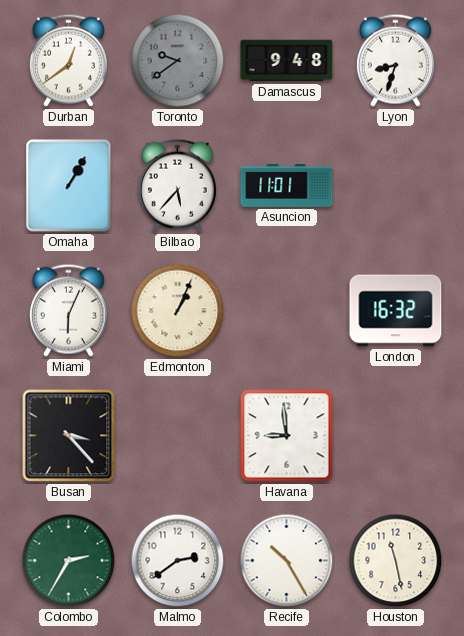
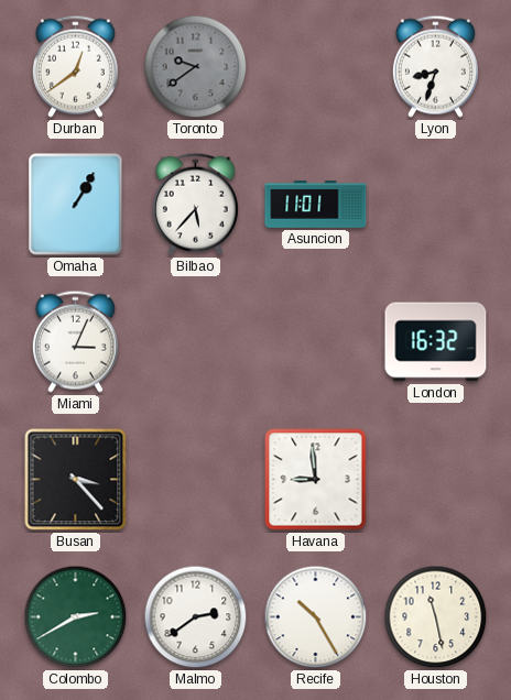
Damascus: 9:48 -> none (287, 61)
Miami: 6:04 -> 3:04 (75, 341)
Edmonton: 1:04 -> none (178, 311)
Colombo: 2:35 -> 2:40 (76, 617)
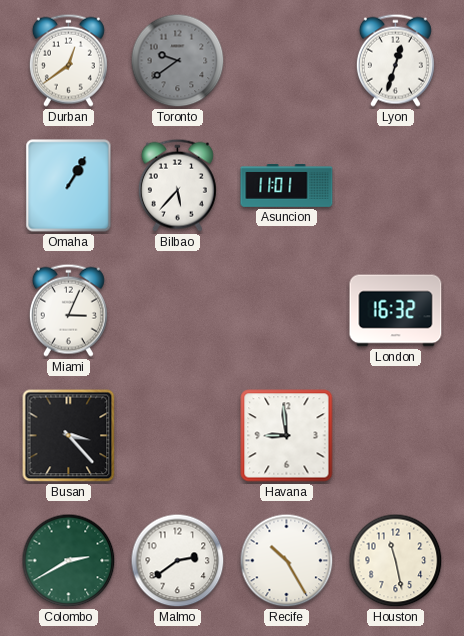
Lyon: 8:33 -> 12:33 (395, 60)
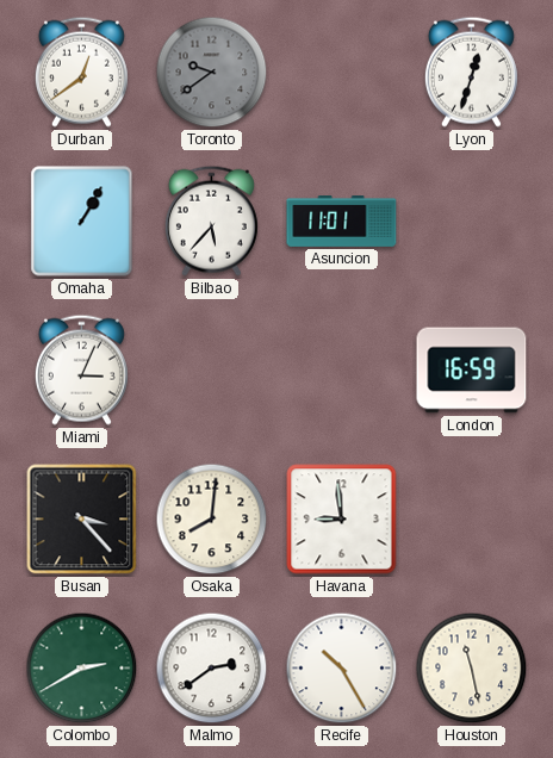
London: 16:32 -> 16:59 (472, 371)
Osaka: none -> 8:01 (212, 520)
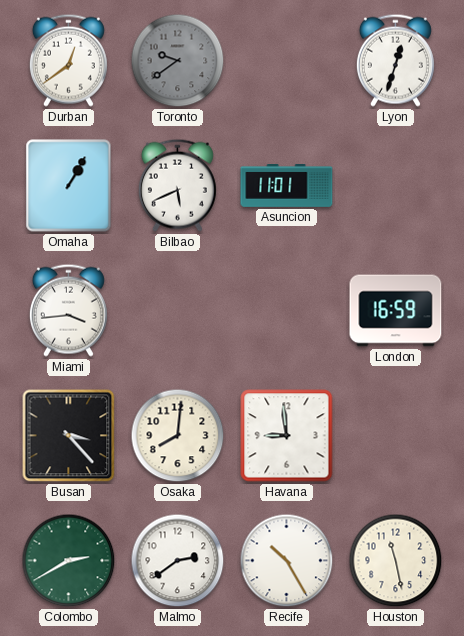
Bilbao: 5:37 -> 5:41 (177, 185)
Miami: 3:04 -> 3:44 (68, 310)
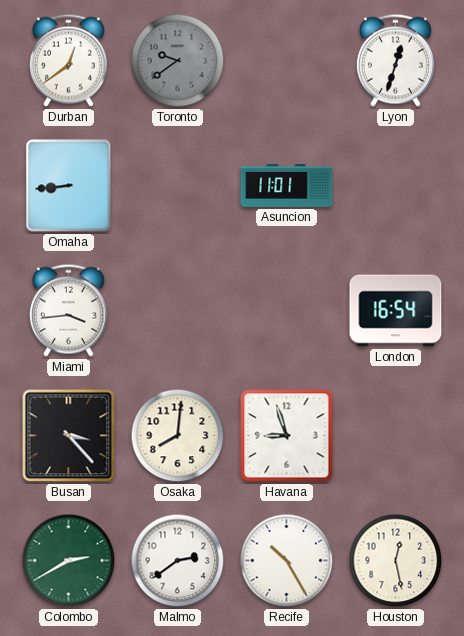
Omaha: 1:05 -> 8:44 (69, 186)
Bilbao: 5:41 -> none (177, 185)
London: 16:59 -> 16:54 (396, 311)
Havana: 8:59 -> 8:57 (287, 436)
Houston: 11:28 -> 12:28 (396, 561)
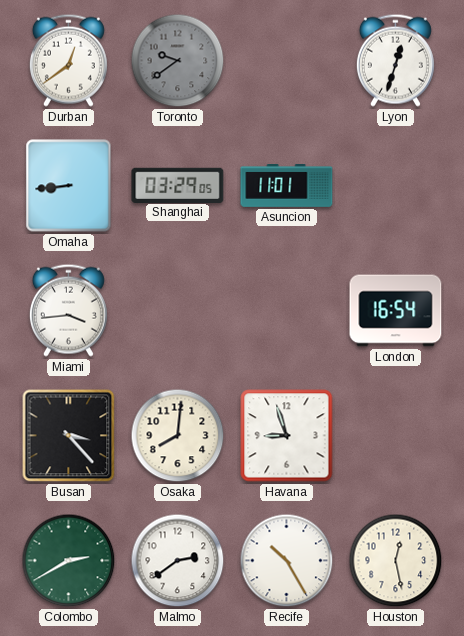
Shanghai: none -> 03:29 (178, 185)
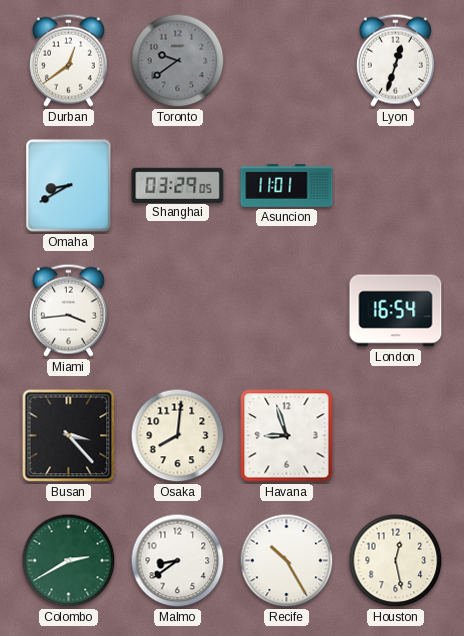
Omaha: 8:44 -> 8:40 (69, 186)
Malmo: 2:39 -> 8:39 (178, 561)
